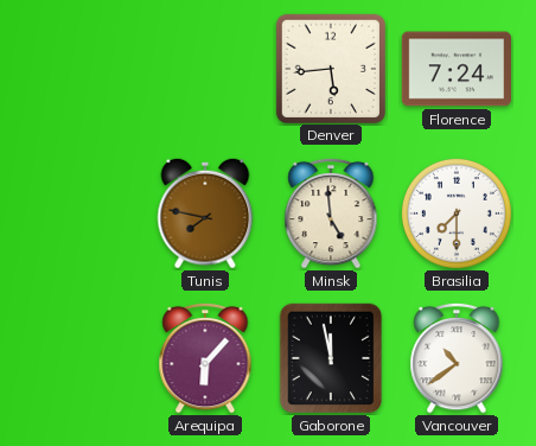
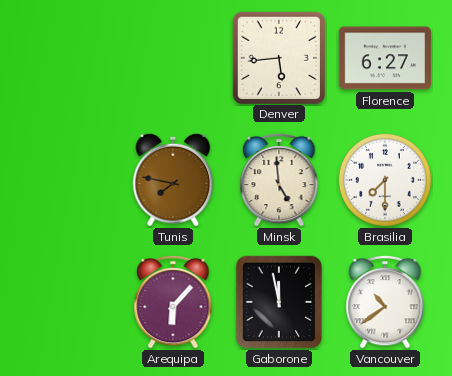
Florence: 7:24 -> 6:27 (384, 58)
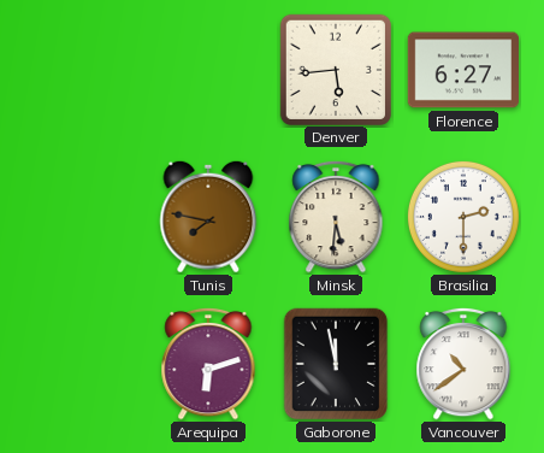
Minsk: 4:59 -> 5:31 (336, 217)
Brasilia: 7:30 -> 2:30 (463, 217)
Arequipa: 6:07 -> 6:12 (208, 364)
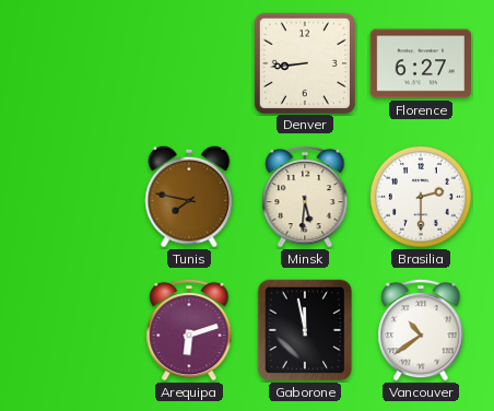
Denver: 5:44 -> 8:44 (304, 62)
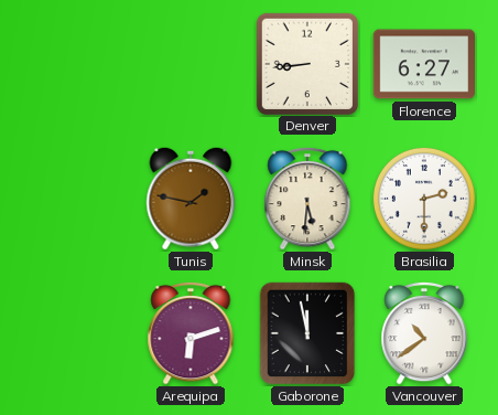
Tunis: 7:47 -> 1:47 (191, 199)
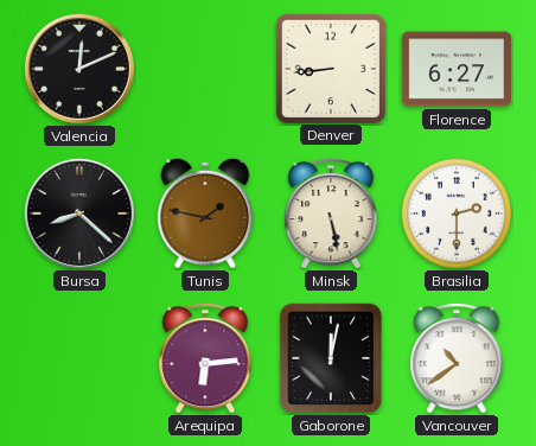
Valencia: none -> 12:11 (79, 69)
Bursa: none -> 8:22 (79, 214)
Minsk: 5:31 -> 5:28 (331, 214)
Arequipa: 6:12 -> 6:14 (205, 358)
Gaborone: 11:58 -> 12:02 (331, 358)
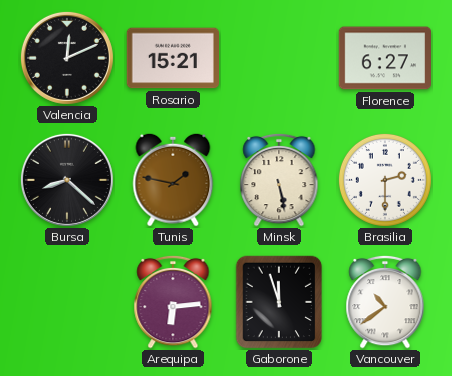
Rosario: none -> 15:21 (172, 58)
Denver: 8:44 -> none (330, 68)
Gaborone: 12:02 -> 11:57 (279, 302)
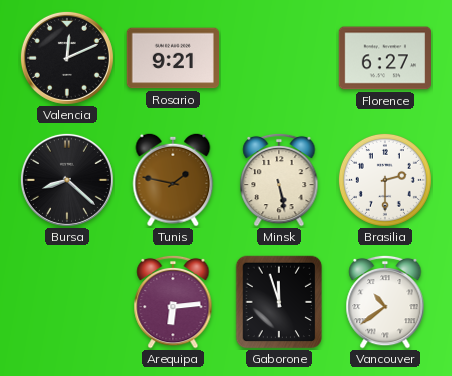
Rosario: 15:21 -> 9:21 (172, 58)
